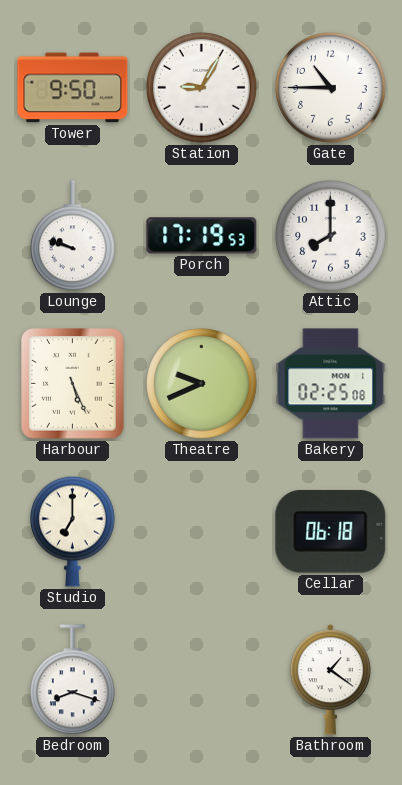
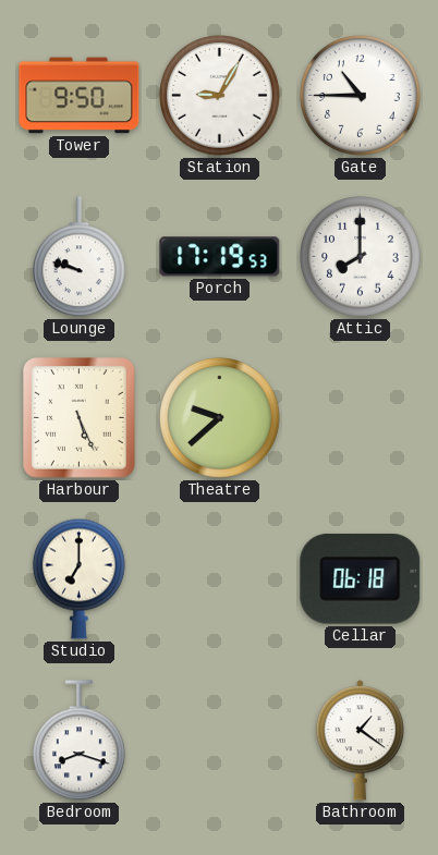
Theatre: 9:41 -> 9:38 (220, 418)
Bakery: 02:25 -> none (331, 384)
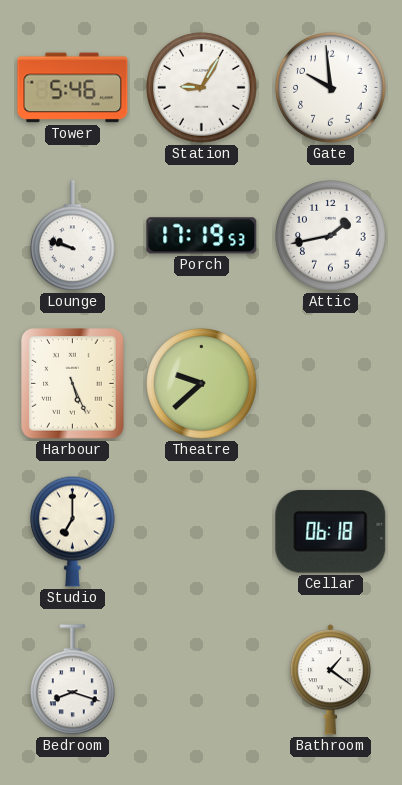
Tower: 9:50 -> 5:46 (73, 88)
Gate: 10:45 -> 9:59 (331, 88)
Attic: 8:00 -> 1:43 (331, 236)
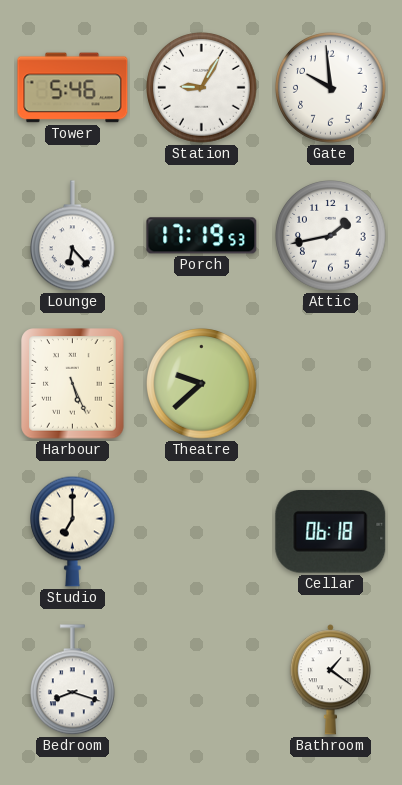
Lounge: 9:48 -> 6:23 (73, 236)
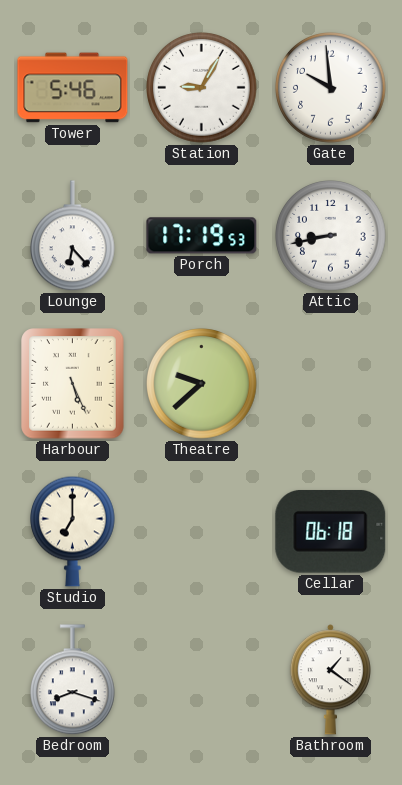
Attic: 1:43 -> 8:43 (331, 236)
